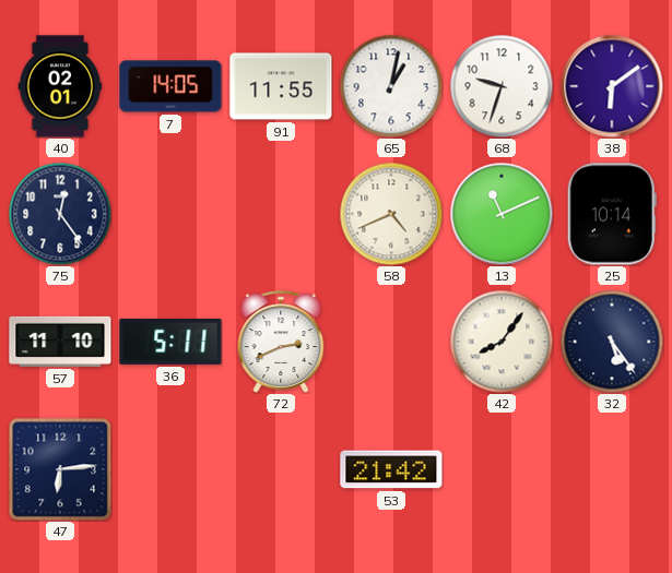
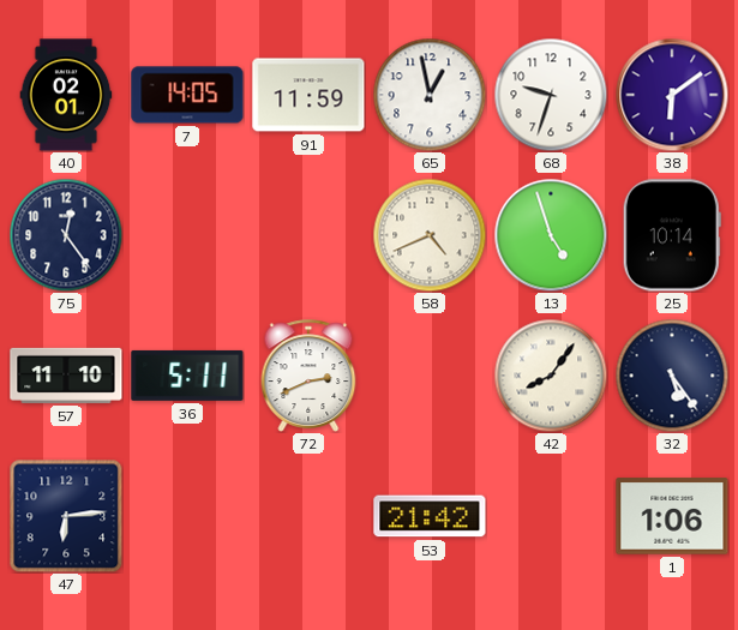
91: 11:55 -> 11:59 (308, 95)
65: 1:02 -> 12:58 (430, 95)
13: 11:11 -> 4:57 (551, 235)
1: none -> 1:06 (672, 516)
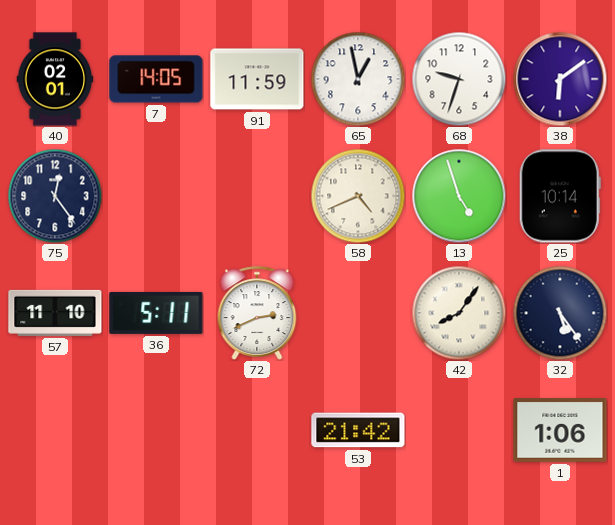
47: 6:14 -> none (66, 516)
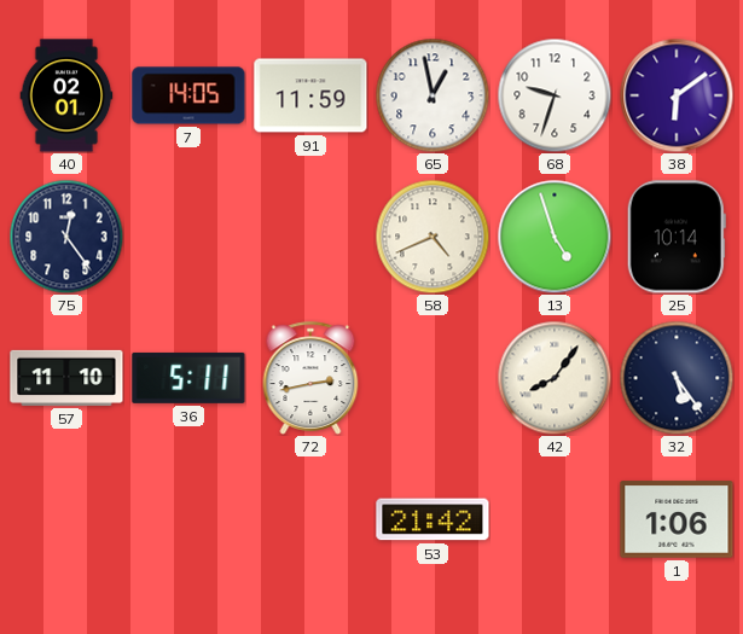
72: 2:41 -> 2:43 (310, 378)
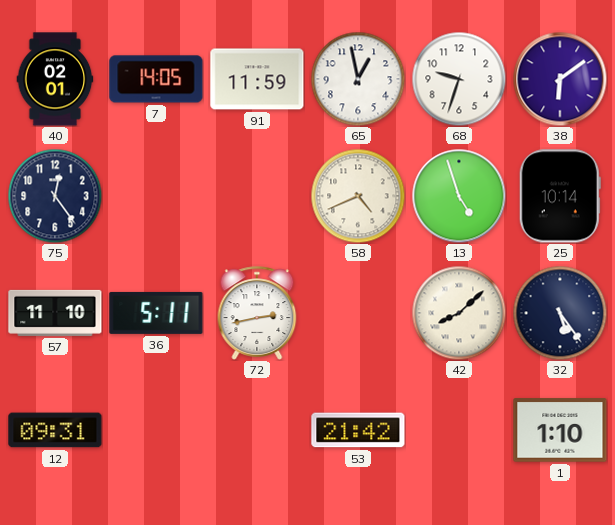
42: 8:06 -> 8:08 (459, 313)
12: none -> 09:31 (55, 430)
1: 1:06 -> 1:10 (560, 430)
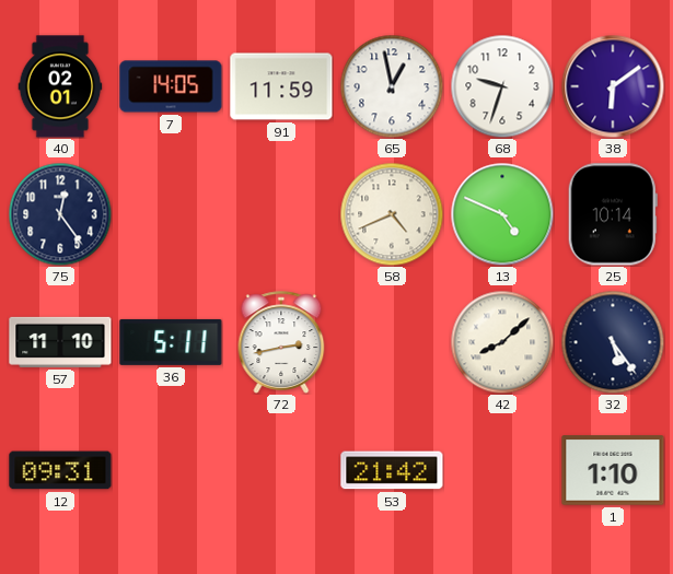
13: 4:57 -> 4:49 (502, 214)
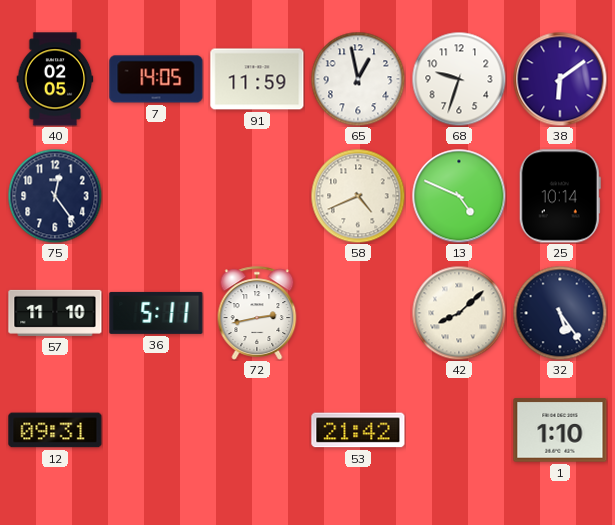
40: 02:01 -> 02:05 (55, 79)
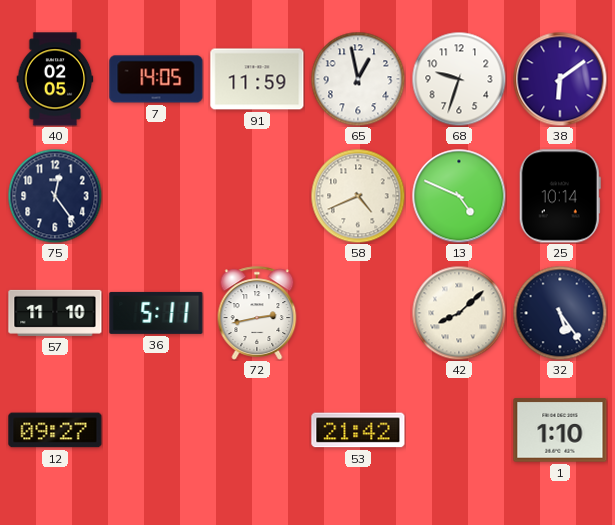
12: 09:31 -> 09:27 (55, 430)
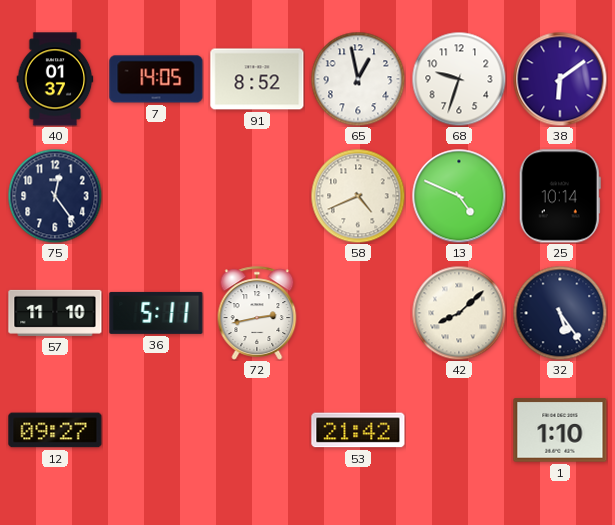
40: 02:05 -> 01:37 (55, 79)
91: 11:59 -> 8:52 (257, 79)
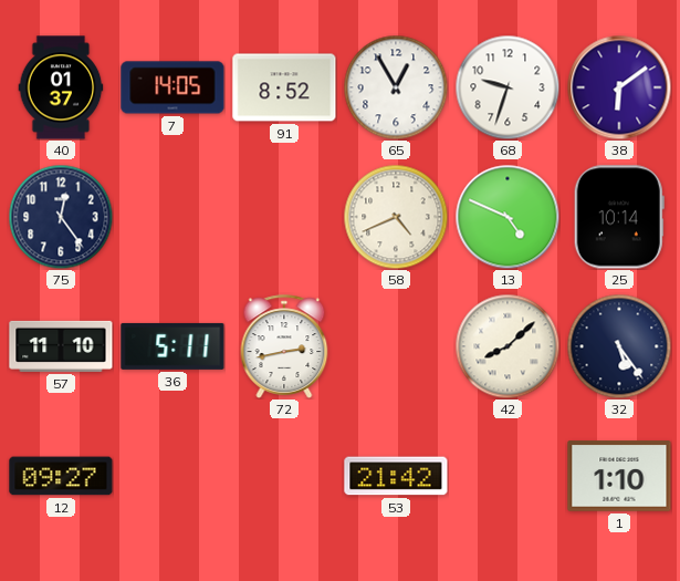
65: 12:58 -> 12:55 (396, 87)
